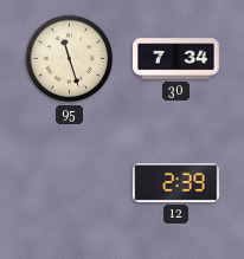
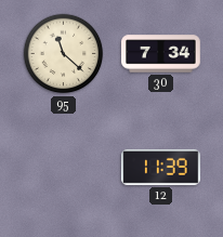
95: 11:27 -> 11:22 (64, 54)
12: 2:39 -> 11:39 (161, 167)
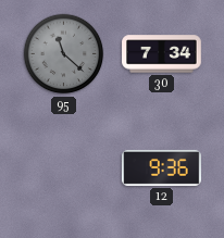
95 dial: cream -> grey (64, 54)
12: 11:39 -> 9:36 (162, 167)
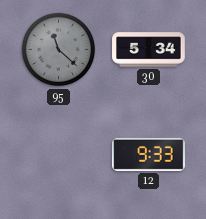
30: 7:34 -> 5:34 (149, 50)
12: 9:36 -> 9:33 (149, 154)
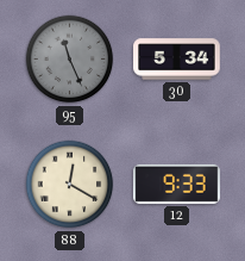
95: 11:22 -> 11:26 (70, 60)
88: none -> 12:20 (70, 185)
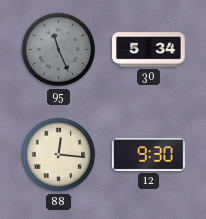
88: 12:20 -> 12:16 (59, 155)
12: 9:33 -> 9:30 (149, 154)
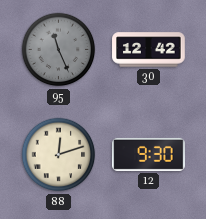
30: 5:34 -> 12:42 (149, 50)
88: 12:16 -> 12:12 (59, 155)
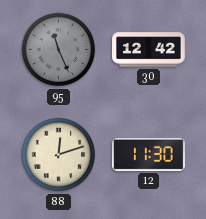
12: 9:30 -> 11:30 (149, 154)
